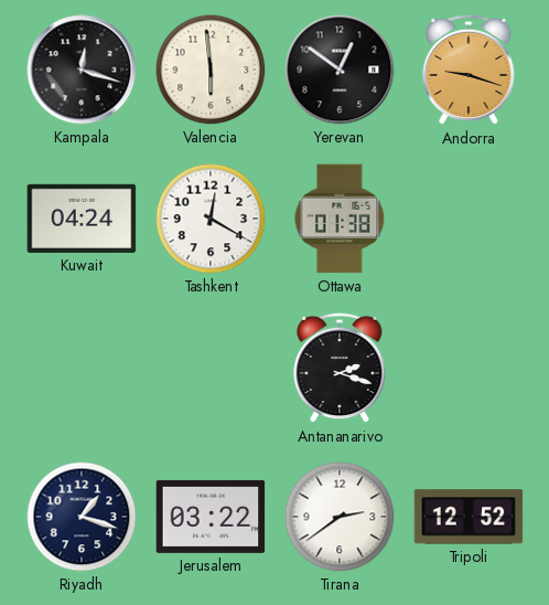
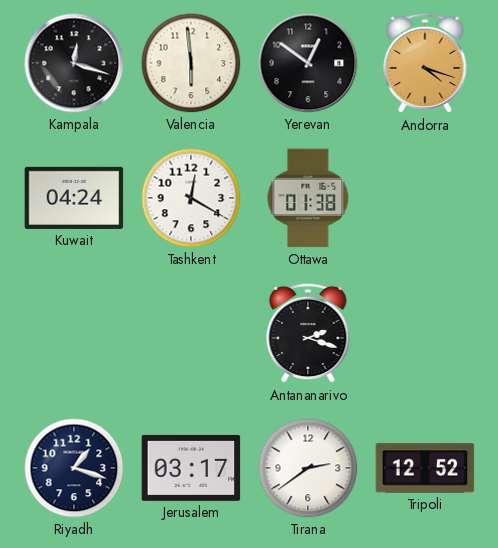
Andorra: 9:18 -> 4:18 (425, 63)
Jerusalem: 03:22 -> 03:17 (191, 468)
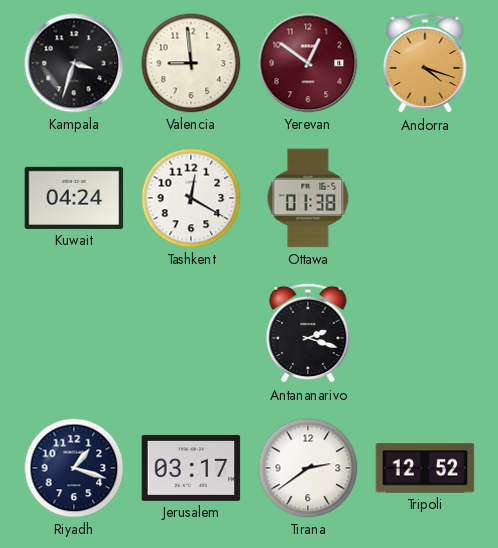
Kampala: 12:18 -> 3:33 (74, 63)
Valencia: 5:59 -> 8:59 (191, 63)
Yerevan dial: black -> burgundy (308, 63)
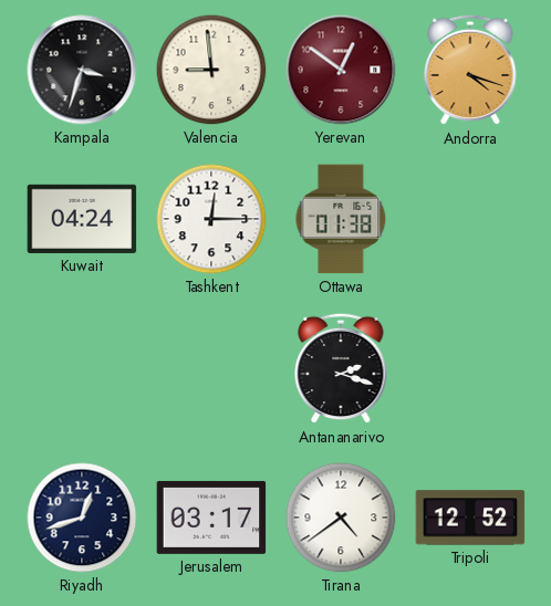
Tashkent: 12:20 -> 12:15 (211, 219)
Riyadh: 1:18 -> 12:42 (82, 518)
Tirana: 2:39 -> 4:39 (341, 518)
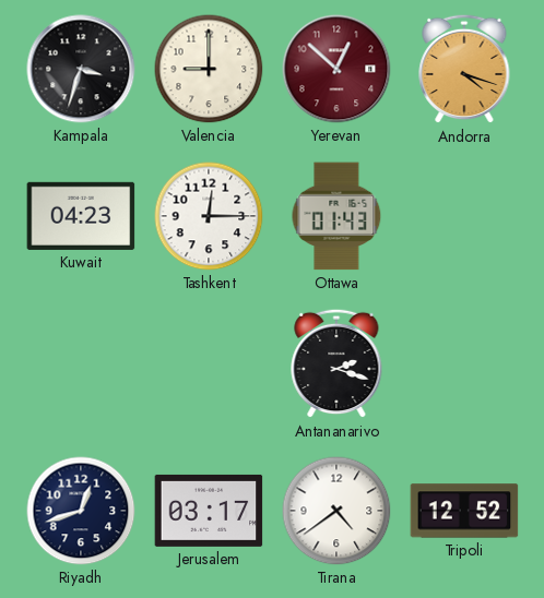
Valencia: 8:59 -> 9:00 (209, 69)
Yerevan: 12:51 -> 12:52 (336, 69)
Kuwait: 04:24 -> 04:23 (81, 216)
Ottawa: 01:38 -> 01:43 (336, 216)
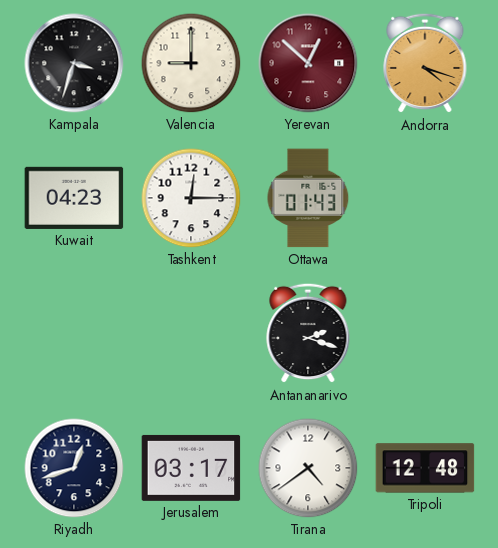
Tripoli: 12:52 -> 12:48 (425, 468)
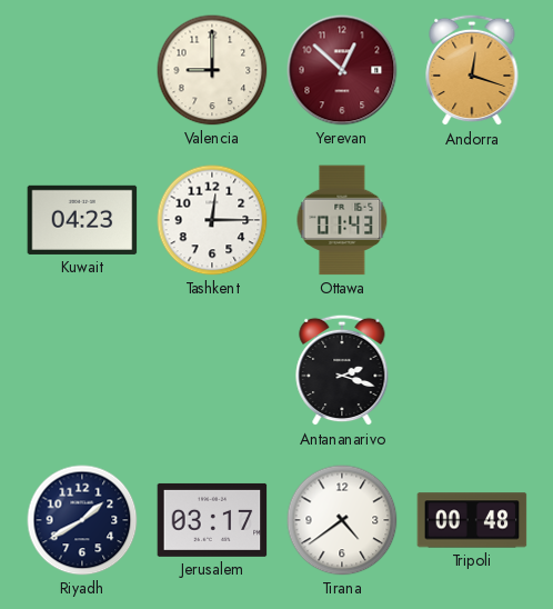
Kampala: 3:33 -> none (74, 63)
Andorra: 4:18 -> 12:18 (472, 70)
Riyadh: 12:42 -> 1:40 (82, 520)
Tripoli: 12:48 -> 00:48 (472, 520)
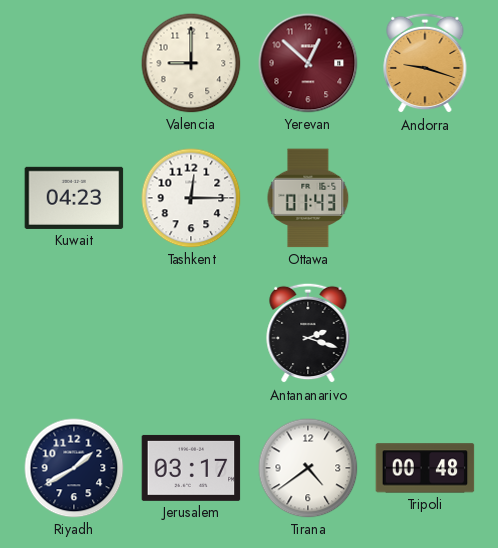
Andorra: 12:18 -> 9:18 (425, 63)
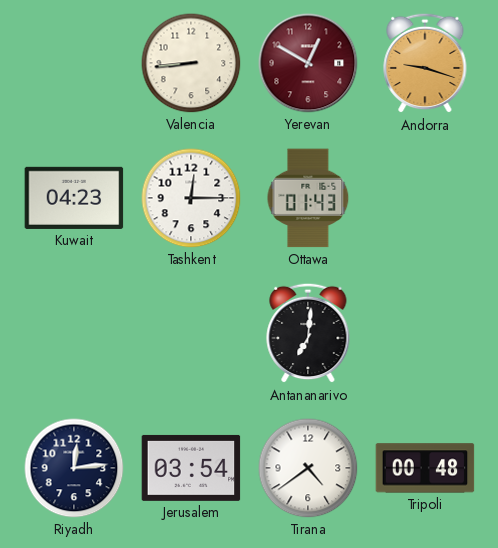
Valencia: 9:00 -> 8:44 (191, 63)
Yerevan: 12:52 -> 12:50 (308, 63)
Antananarivo: 2:18 -> 7:01 (308, 333)
Riyadh: 1:40 -> 12:14 (74, 468)
Jerusalem: 03:17 -> 03:54 (191, 468)
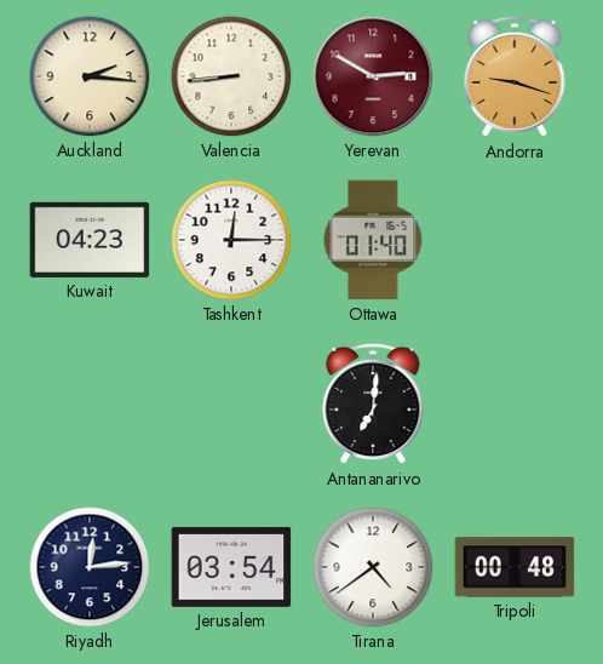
Auckland: none -> 2:16 (90, 76)
Yerevan: 12:50 -> 2:50 (373, 76)
Ottawa: 01:43 -> 01:40 (373, 240)
